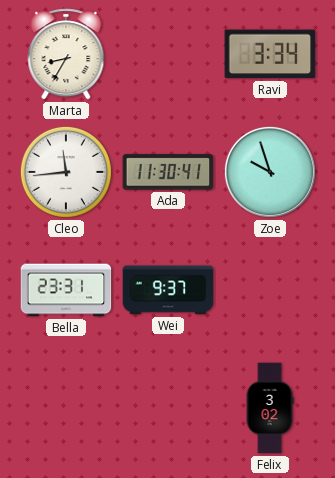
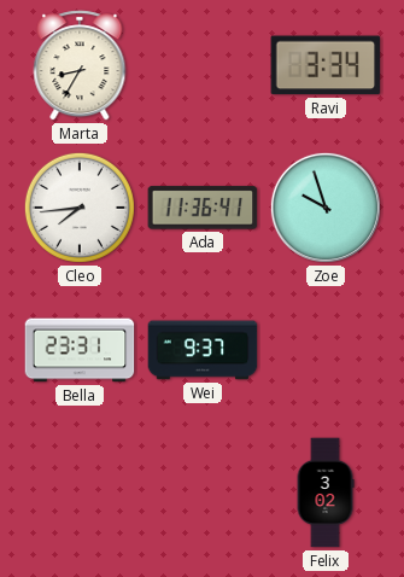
Cleo: 11:44 -> 7:44 (80, 208)
Ada: 11:30 -> 11:36 (203, 208)
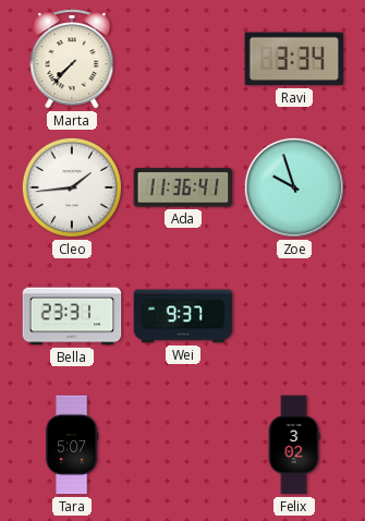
Marta: 8:35 -> 7:37 (72, 59)
Cleo: 7:44 -> 1:44 (72, 187)
Tara: none -> 5:07 (72, 445)
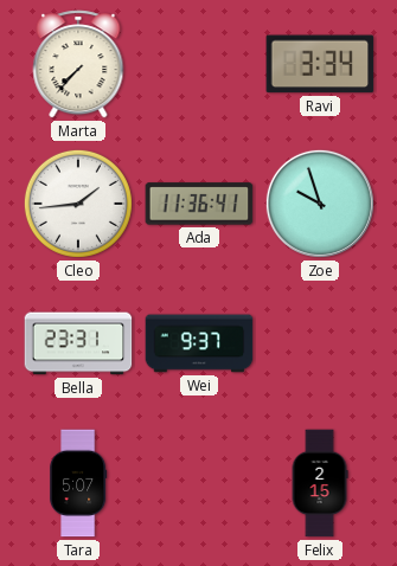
Felix: 3:02 -> 2:15 (320, 483)
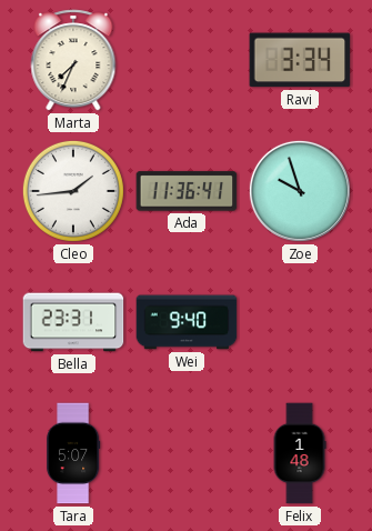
Marta: 7:37 -> 7:34 (73, 60)
Wei: 9:37 -> 9:40 (187, 322)
Felix: 2:15 -> 1:48 (300, 453)
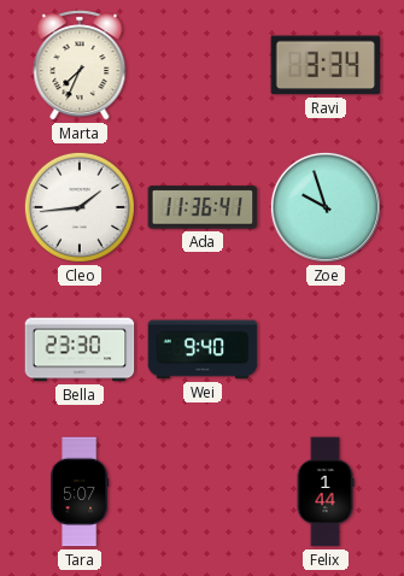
Bella: 23:31 -> 23:30 (80, 349)
Felix: 1:48 -> 1:44 (326, 492)
